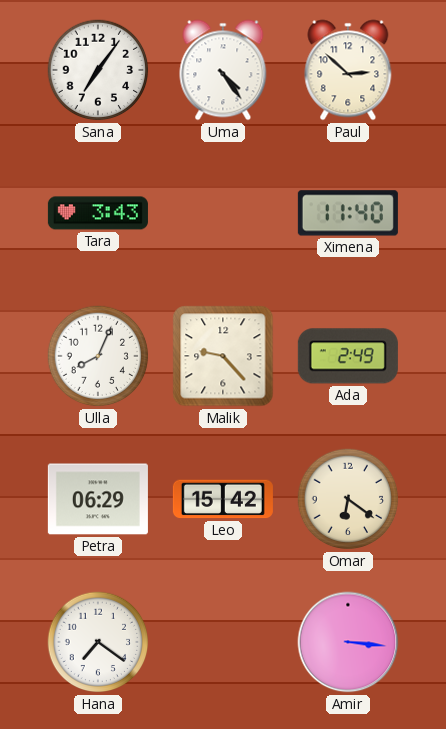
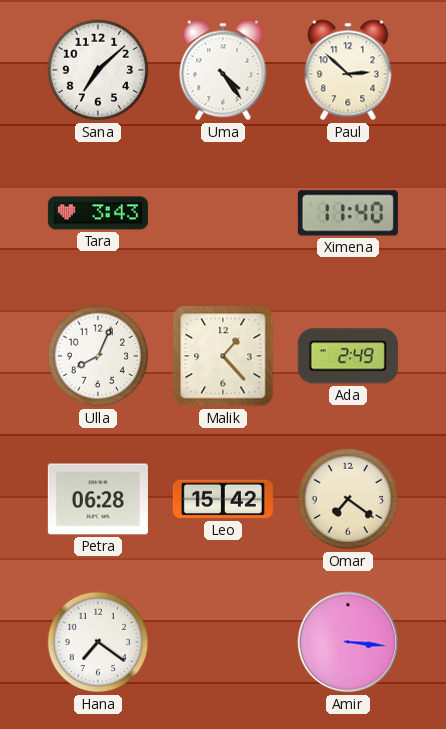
Sana: 7:06 -> 7:08 (98, 70)
Malik: 9:23 -> 1:23 (223, 356)
Petra: 06:29 -> 06:28 (98, 499)
Omar: 6:21 -> 7:21 (348, 499)
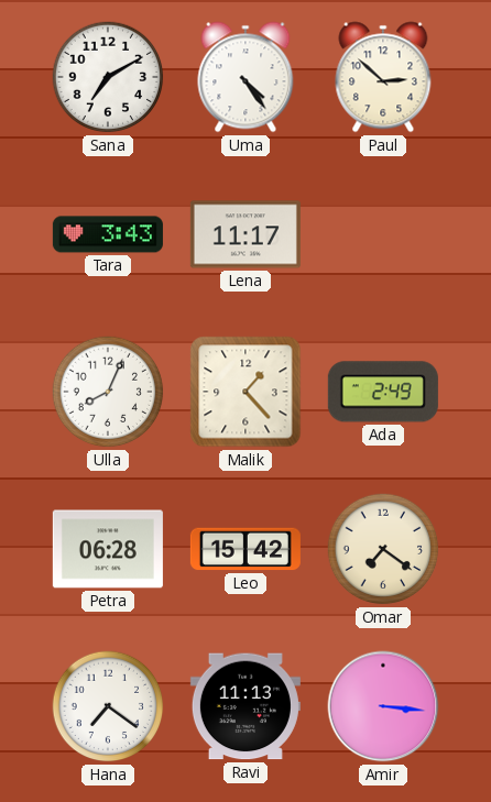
Sana: 7:08 -> 7:10 (108, 77)
Lena: none -> 11:17 (245, 234)
Ximena: 11:40 -> none (348, 213)
Ravi: none -> 11:13 (245, 706)
